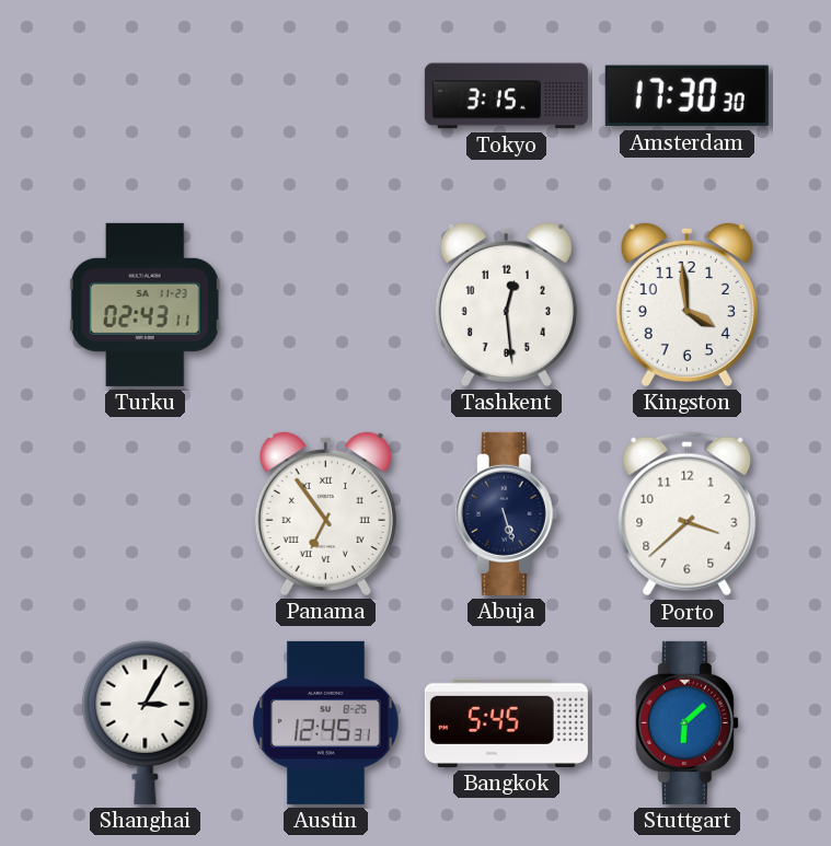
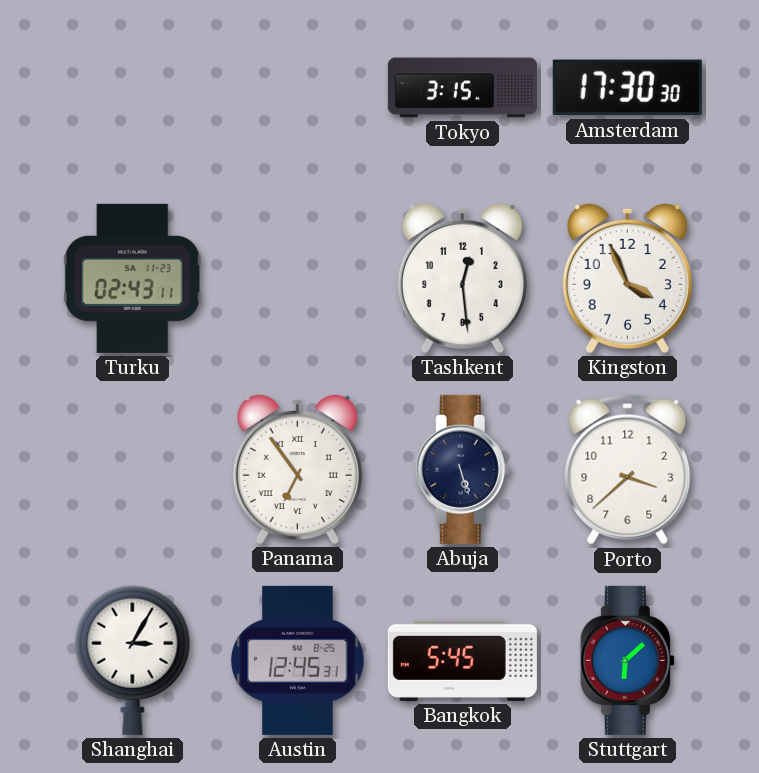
Kingston: 3:59 -> 3:56 (627, 278)
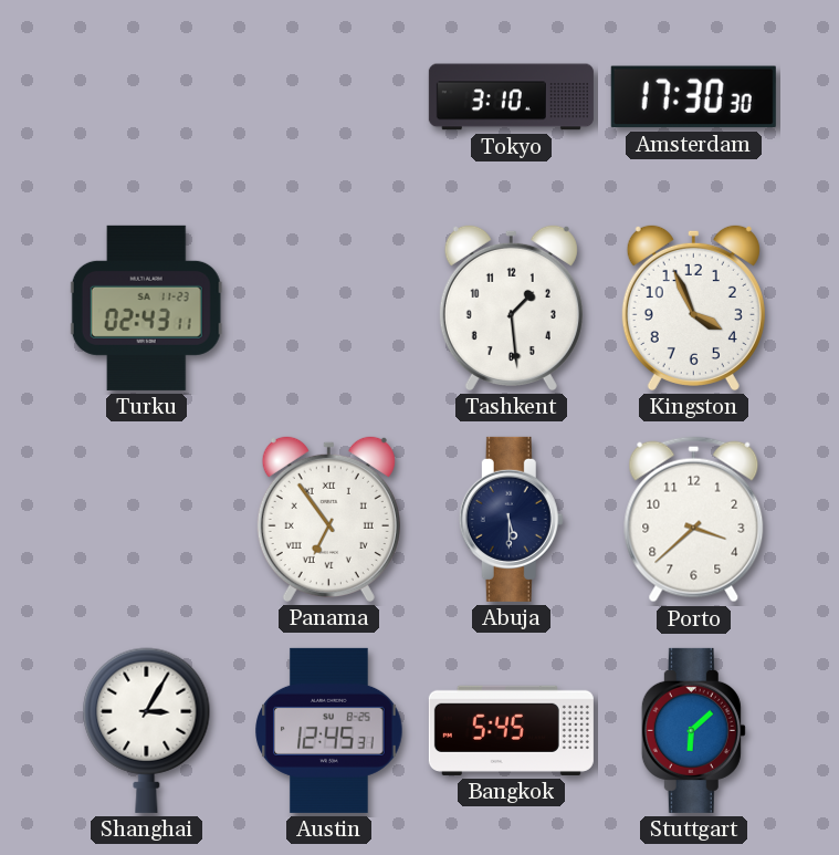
Tokyo: 3:15 -> 3:10 (511, 97)
Tashkent: 12:29 -> 1:29 (511, 307)
Abuja: 5:27 -> 5:30 (511, 519)
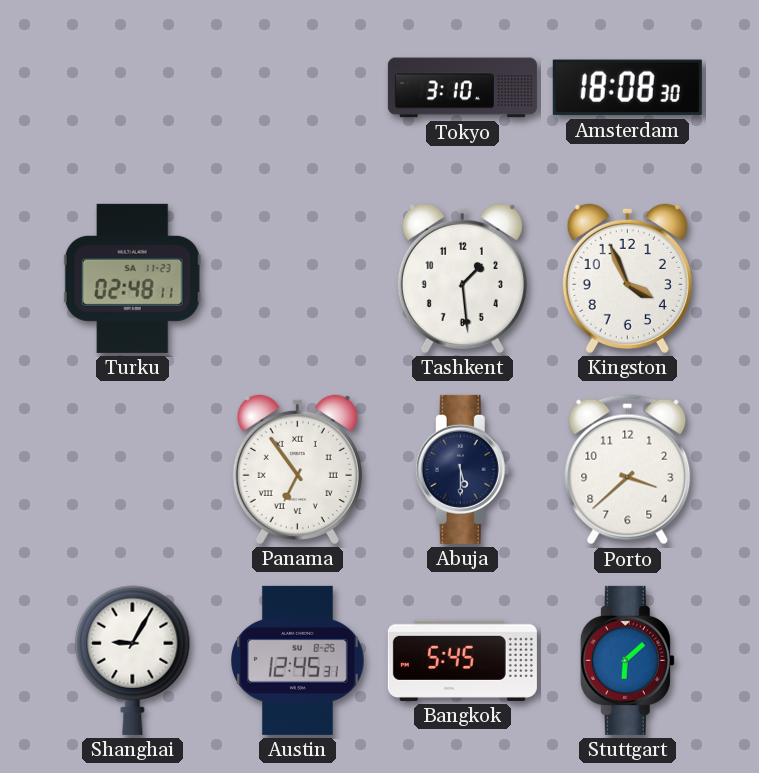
Amsterdam: 17:30 -> 18:08 (627, 88)
Turku: 02:43 -> 02:48 (132, 278)
Shanghai: 3:05 -> 9:05 (133, 660)
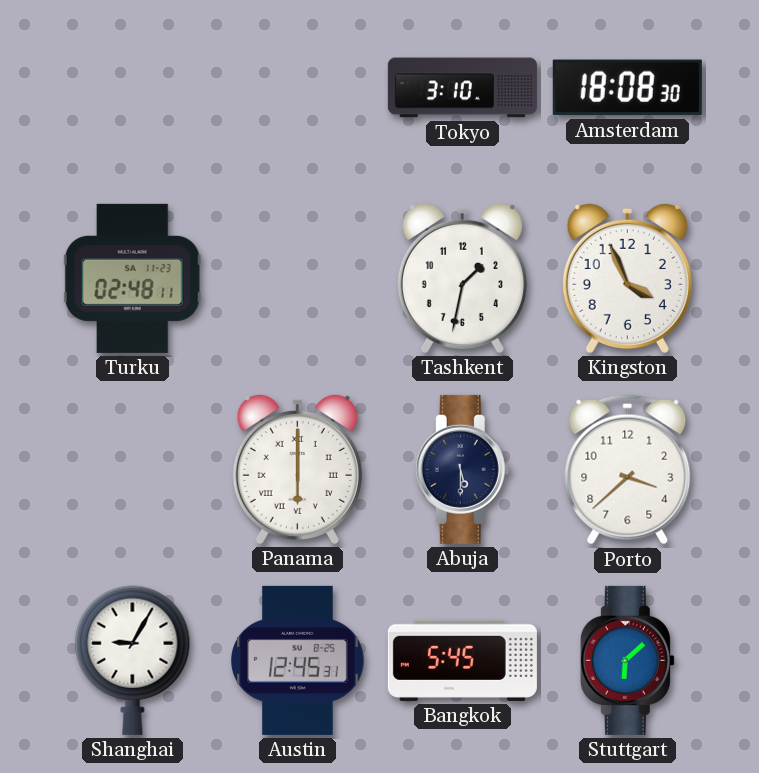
Tashkent: 1:29 -> 1:32 (462, 278)
Panama: 6:54 -> 6:00 (297, 469)
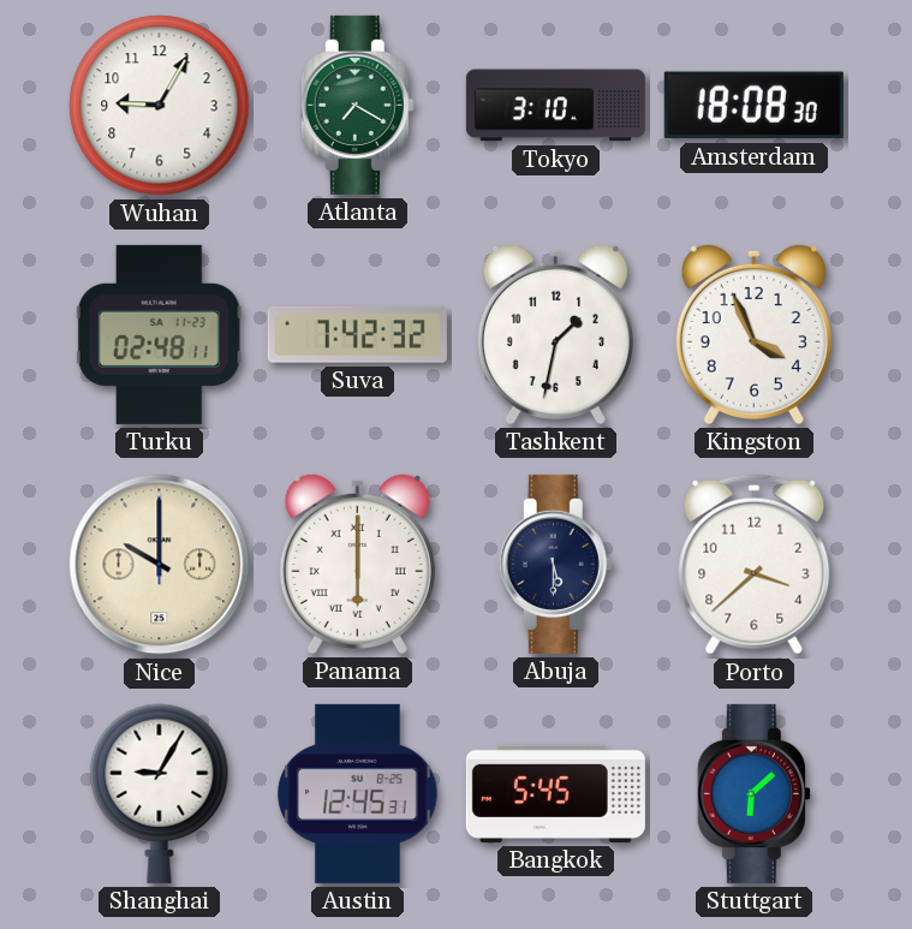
Wuhan: none -> 9:05 (160, 106)
Atlanta: none -> 7:20 (357, 105)
Suva: none -> 7:42 (357, 335)
Nice: none -> 10:00 (160, 565)
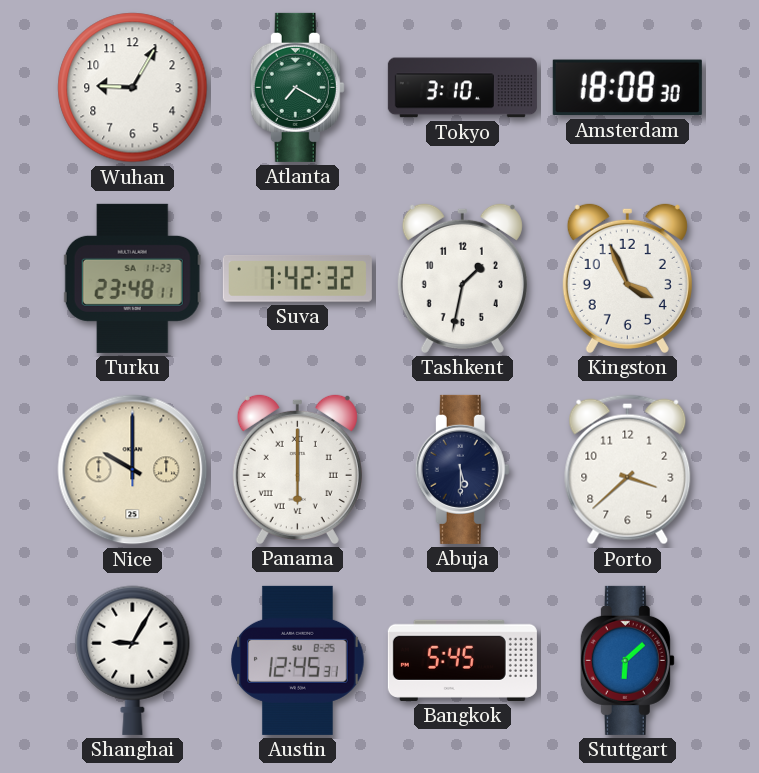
Turku: 02:48 -> 23:48 (132, 278)
